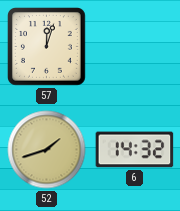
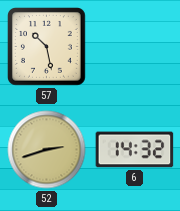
57: 12:03 -> 10:28 (47, 47)
52: 1:42 -> 2:42 (47, 150)
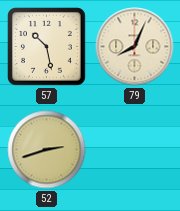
79: none -> 8:04 (135, 47)
6: 14:32 -> none (135, 150)
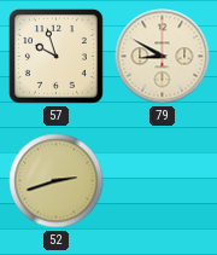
57: 10:28 -> 9:57 (57, 57)
79: 8:04 -> 8:50 (163, 57)
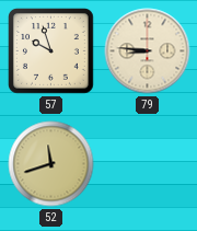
79: 8:50 -> 8:46 (148, 51)
52: 2:42 -> 11:42 (51, 164)
